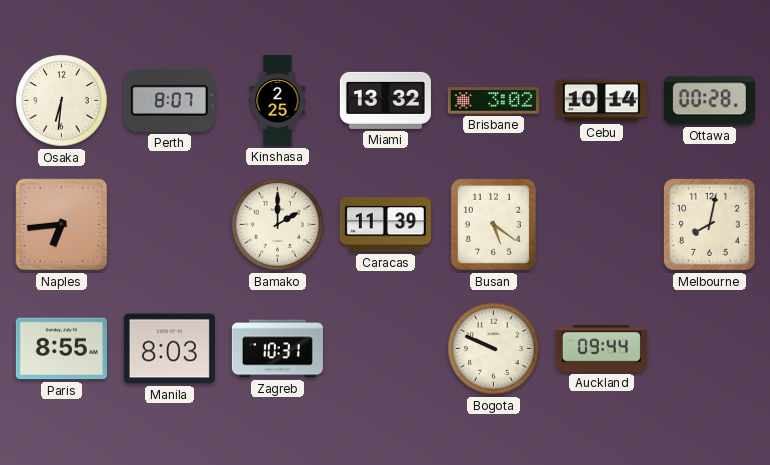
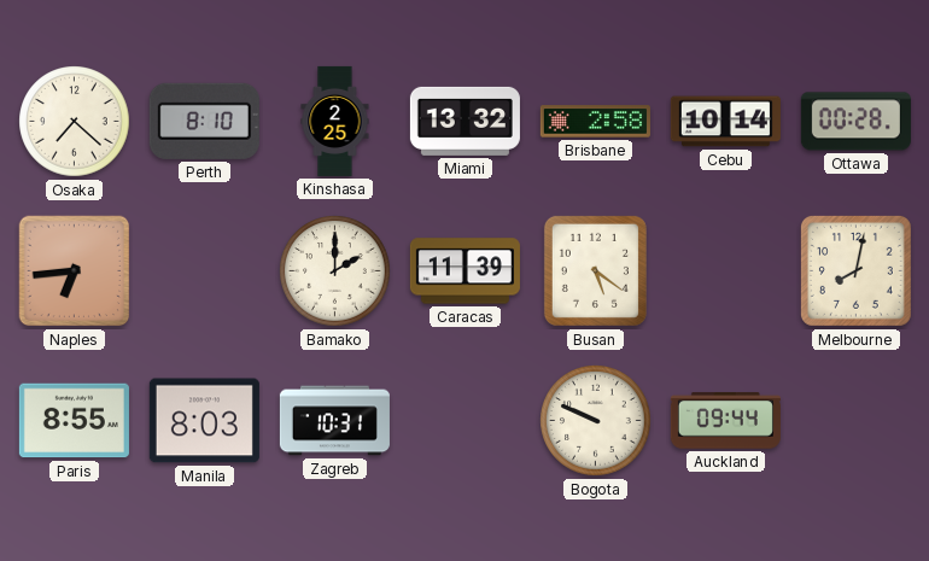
Osaka: 6:31 -> 7:22 (75, 122)
Perth: 8:07 -> 8:10 (204, 121)
Brisbane: 3:02 -> 2:58 (595, 122)
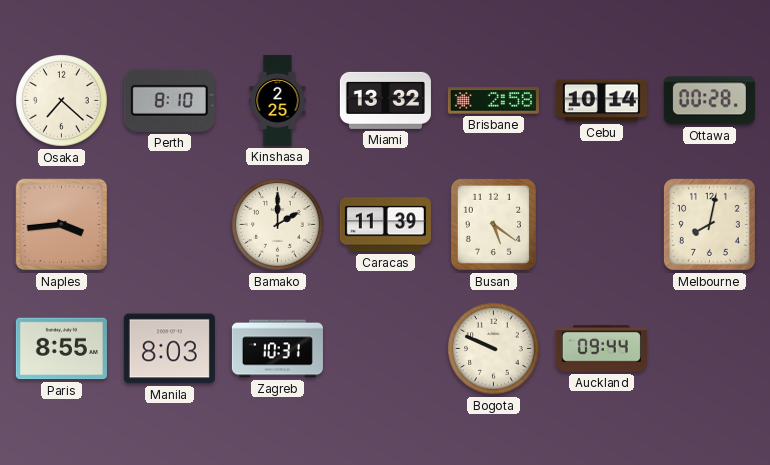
Naples: 6:44 -> 3:44 (62, 225)
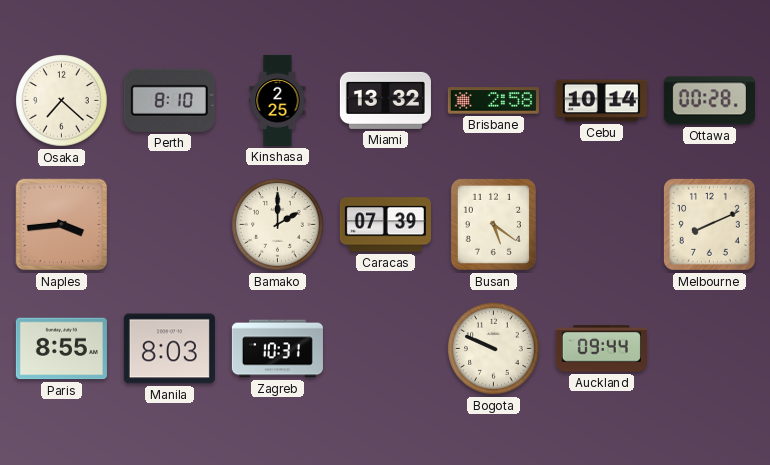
Caracas: 11:39 -> 07:39 (385, 225)
Melbourne: 8:02 -> 8:11 (709, 224)
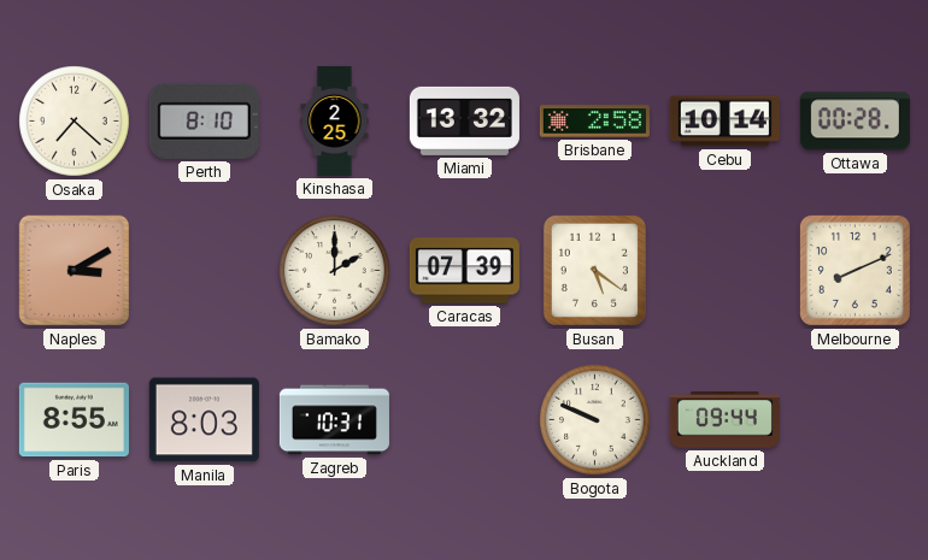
Naples: 3:44 -> 3:10 (75, 271)
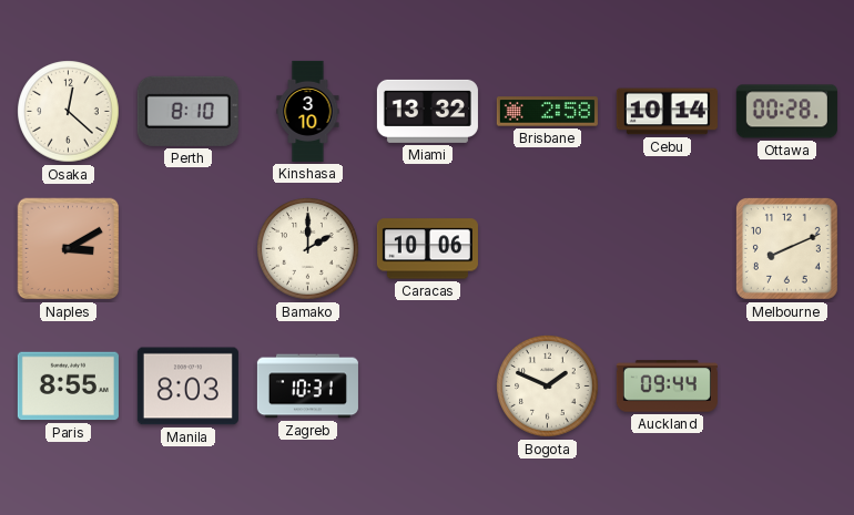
Osaka: 7:22 -> 12:22 (69, 112)
Kinshasa: 2:25 -> 3:10 (308, 111)
Caracas: 07:39 -> 10:06 (427, 249)
Busan: 5:21 -> none (594, 270)
Bogota: 9:49 -> 1:49 (548, 387)
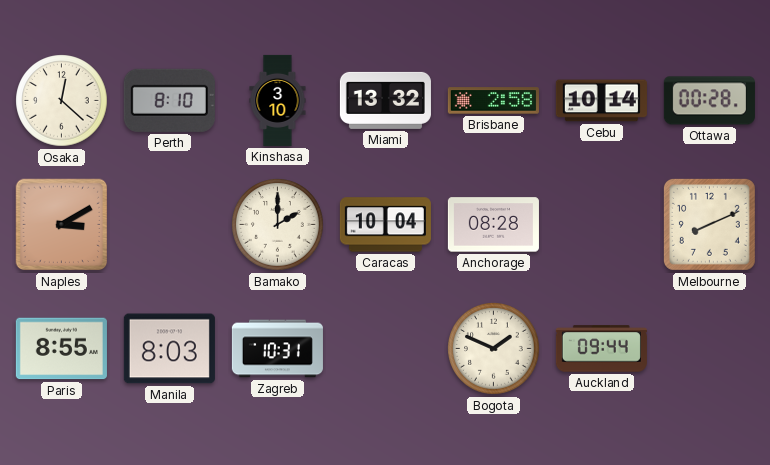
Caracas: 10:06 -> 10:04 (385, 225)
Anchorage: none -> 08:28 (493, 225)
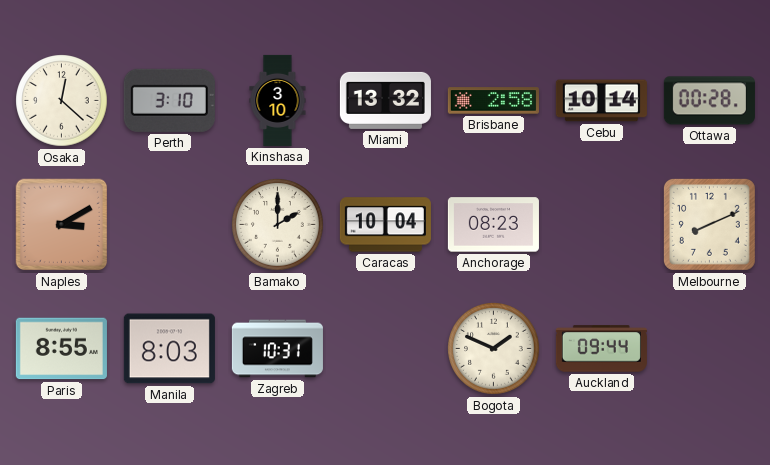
Perth: 8:10 -> 3:10 (169, 100)
Anchorage: 08:28 -> 08:23 (493, 225)
